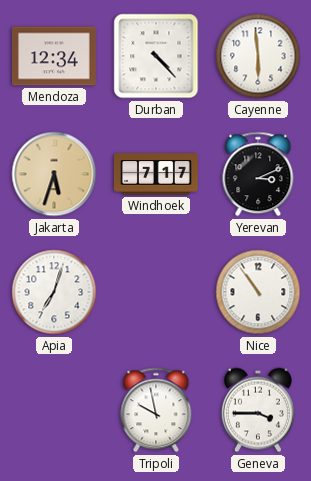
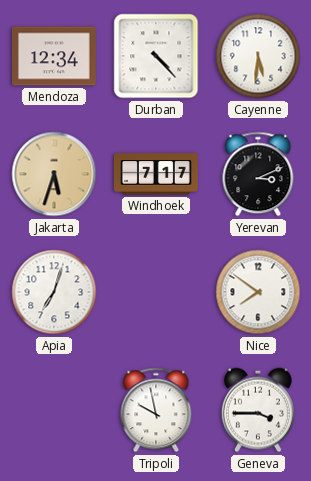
Cayenne: 5:59 -> 5:31 (258, 56)
Nice: 10:54 -> 7:51 (258, 292)
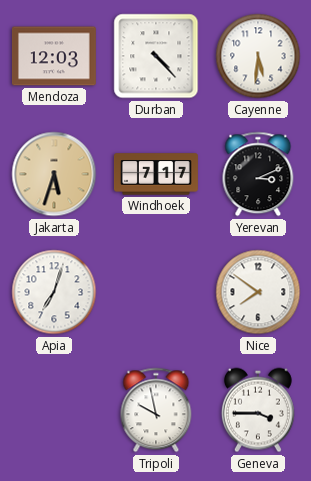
Mendoza: 12:34 -> 12:03 (54, 56)
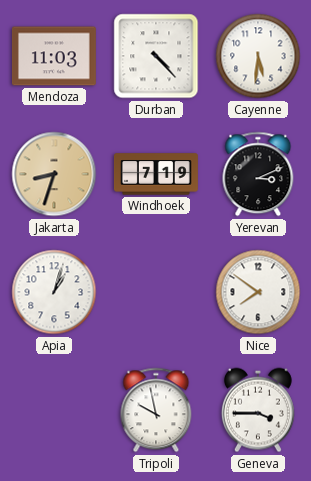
Mendoza: 12:03 -> 11:03 (54, 56)
Jakarta: 5:33 -> 8:33 (54, 174)
Windhoek: 7:17 -> 7:19 (156, 174)
Apia: 7:03 -> 1:03 (54, 292)
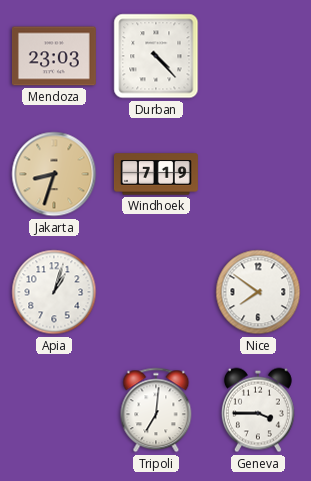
Mendoza: 11:03 -> 23:03 (54, 56)
Cayenne: 5:31 -> none (258, 56)
Yerevan: 3:11 -> none (258, 174)
Tripoli: 9:58 -> 7:01 (156, 410)
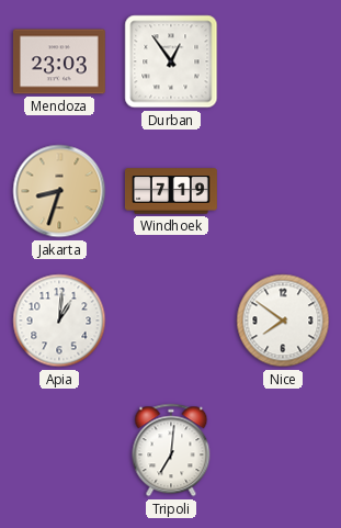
Durban: 4:23 -> 12:54 (171, 61)
Apia: 1:03 -> 1:01 (59, 321)
Geneva: 3:45 -> none (258, 410)
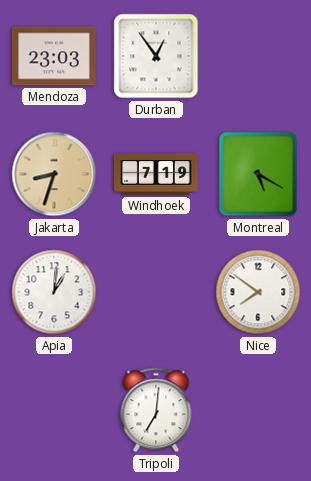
Montreal: none -> 5:20 (258, 174)
